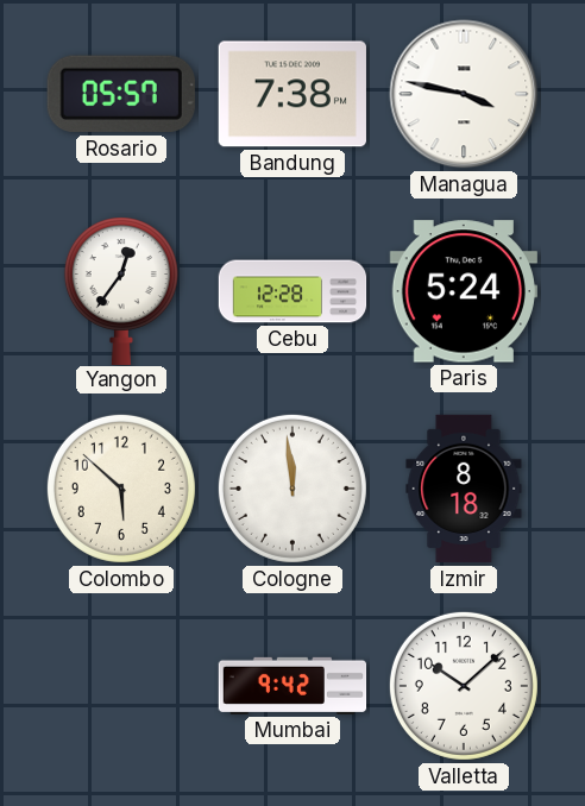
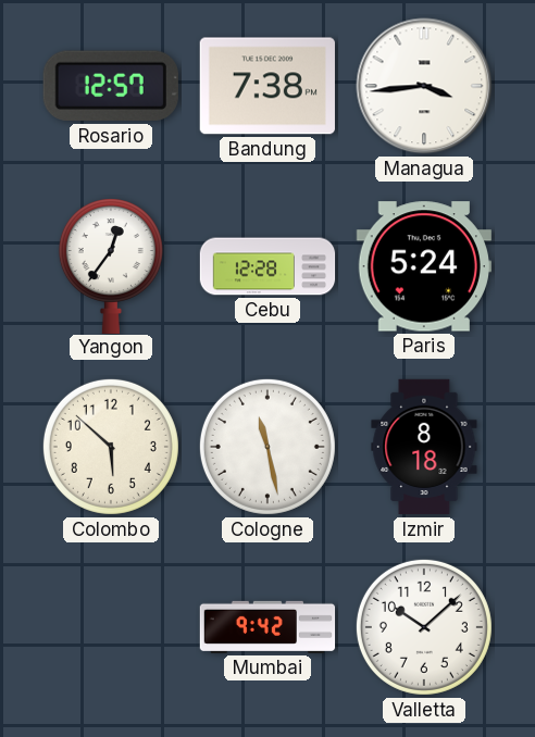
Rosario: 05:57 -> 12:57 (111, 86)
Managua: 3:47 -> 3:44 (424, 86)
Cologne: 11:59 -> 11:28 (267, 447)
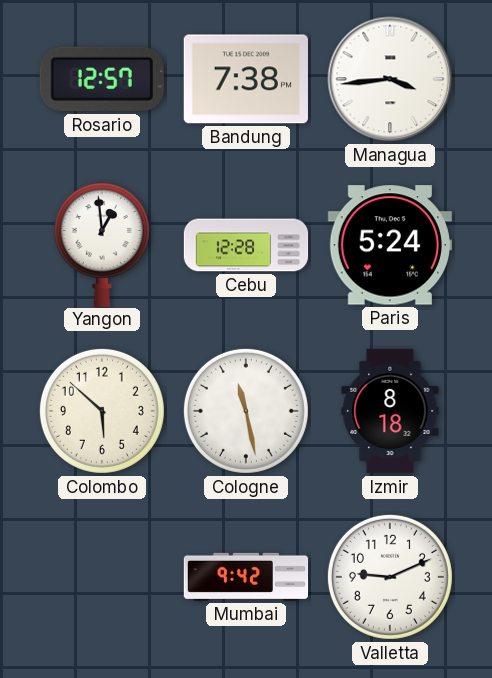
Yangon: 12:36 -> 12:59 (102, 245)
Valletta: 10:08 -> 9:11 (390, 577)
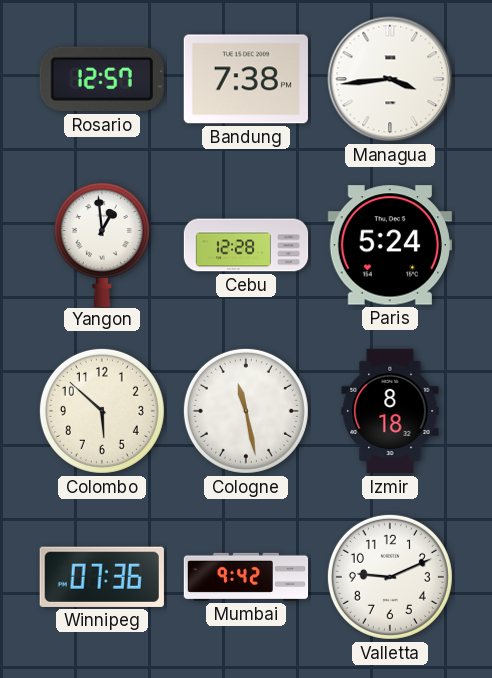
Winnipeg: none -> 07:36 (102, 577)
